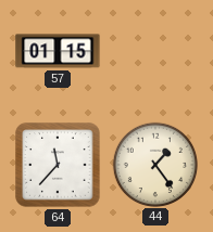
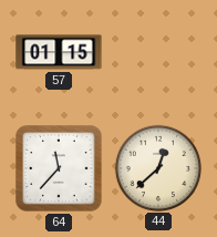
44: 1:24 -> 12:38 (157, 167)
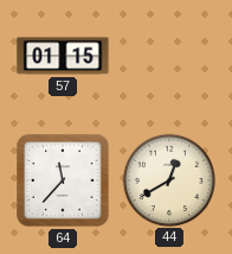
44: 12:38 -> 12:40 (168, 179)
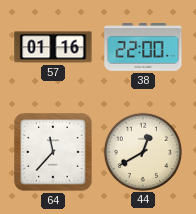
57: 01:15 -> 01:16 (53, 47)
38: none -> 22:00 (143, 48)
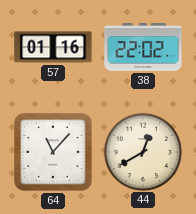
38: 22:00 -> 22:02 (143, 48)
64: 11:37 -> 11:07 (53, 152)
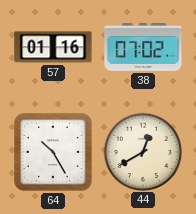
38: 22:02 -> 07:02 (143, 48)
64: 11:07 -> 10:25 (53, 152)
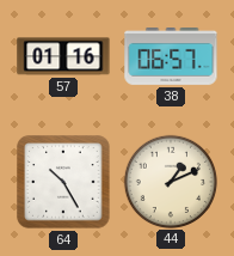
38: 07:02 -> 06:57 (171, 57)
44: 12:40 -> 1:11 (170, 181)
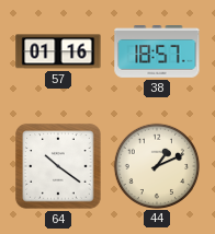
38: 06:57 -> 18:57 (157, 52)
64: 10:25 -> 10:21 (58, 166)
